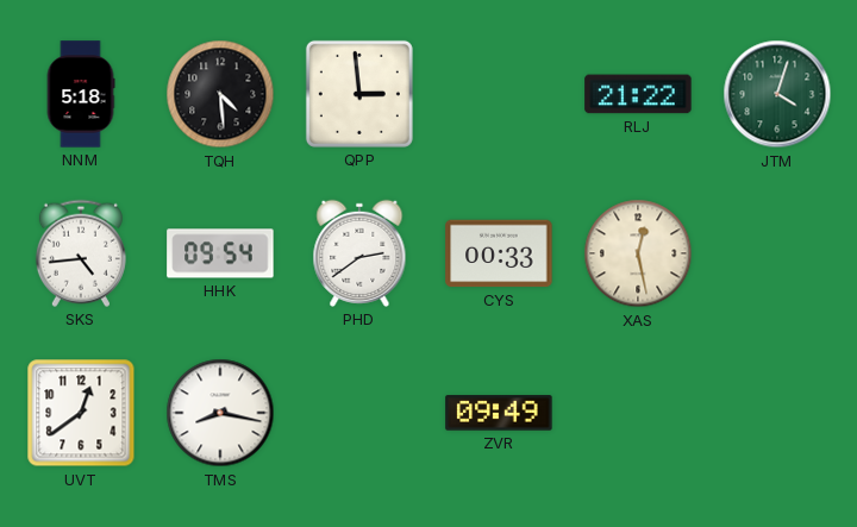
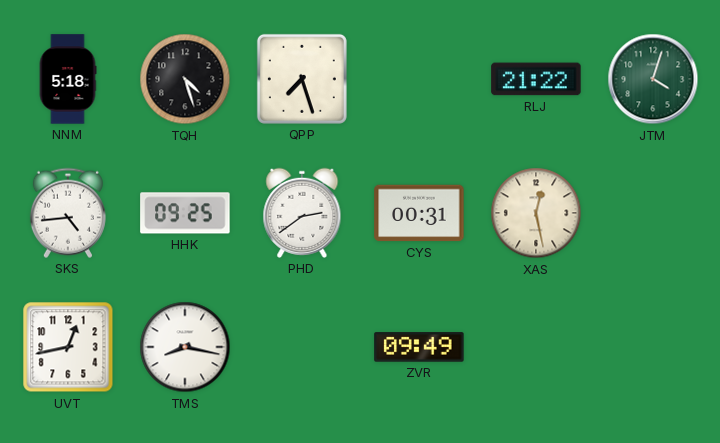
TQH: 4:29 -> 4:27 (185, 79)
QPP: 2:59 -> 7:27 (302, 79)
HHK: 09:54 -> 09:25 (185, 213)
CYS: 00:33 -> 00:31 (419, 213)
UVT: 12:39 -> 12:43 (68, 347)
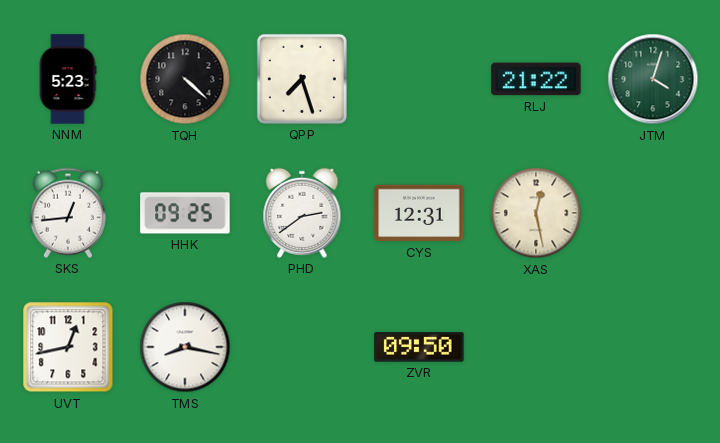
NNM: 5:18 -> 5:23 (68, 79)
TQH: 4:27 -> 4:22 (185, 79)
SKS: 4:44 -> 12:44 (68, 213)
CYS: 00:31 -> 12:31 (419, 213)
ZVR: 09:49 -> 09:50 (419, 347)
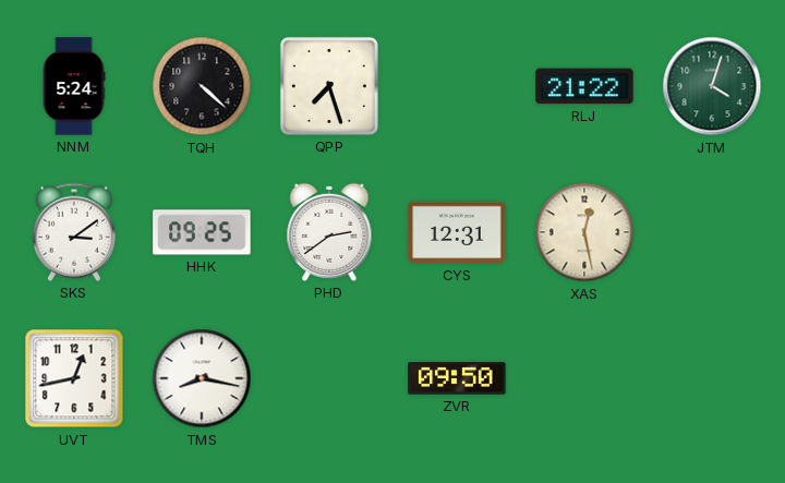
NNM: 5:23 -> 5:24 (74, 86)
SKS: 12:44 -> 3:09 (74, 232)
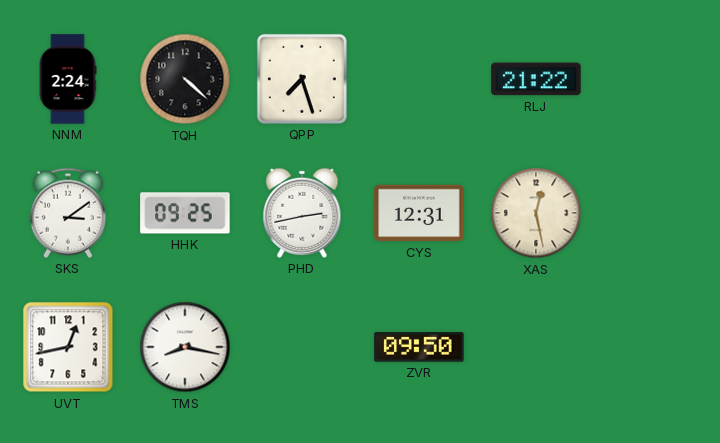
NNM: 5:24 -> 2:24 (68, 79)
JTM: 4:03 -> none (712, 86)
PHD: 2:39 -> 2:43 (302, 213)
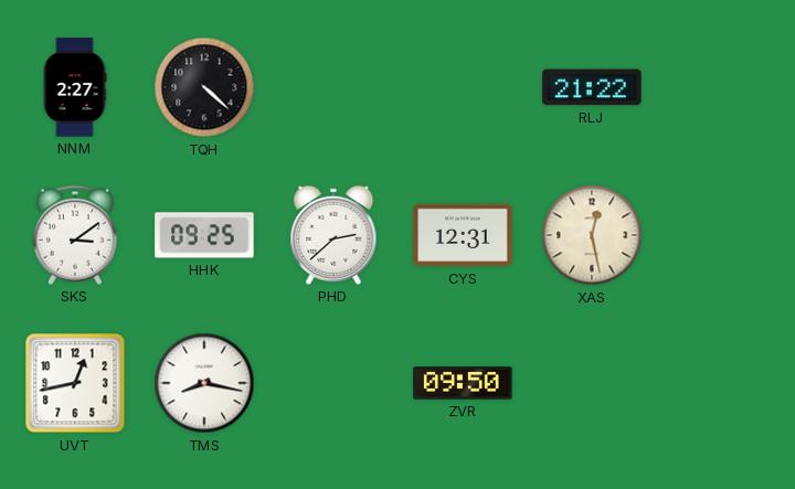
NNM: 2:24 -> 2:27 (75, 87)
QPP: 7:27 -> none (302, 79)
PHD: 2:43 -> 2:38 (333, 235)
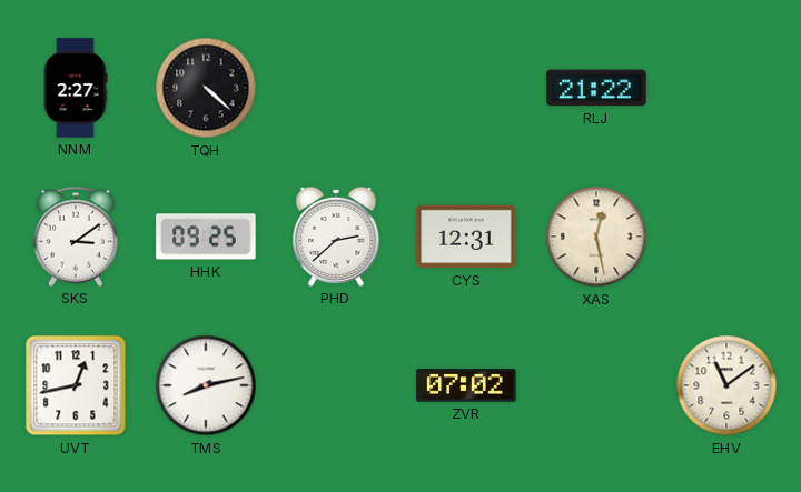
TMS: 8:17 -> 8:13 (206, 385)
ZVR: 09:50 -> 07:02 (466, 385)
EHV: none -> 11:09 (726, 385)
